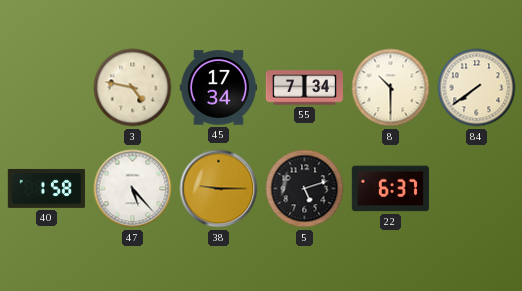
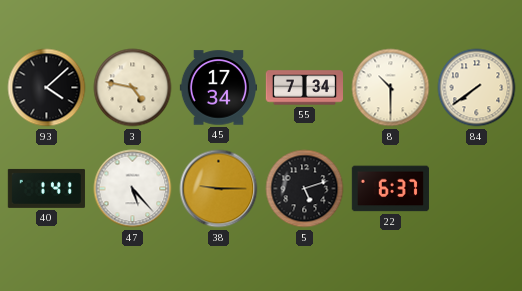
93: none -> 4:08 (47, 88)
40: 1:58 -> 1:41 (46, 188)
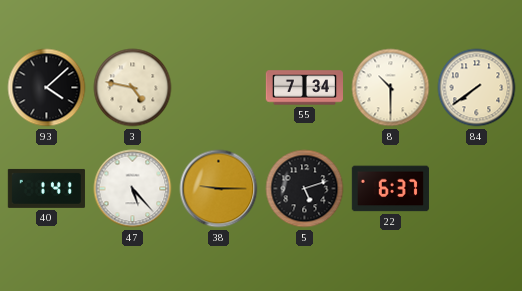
45: 17:34 -> none (218, 88)
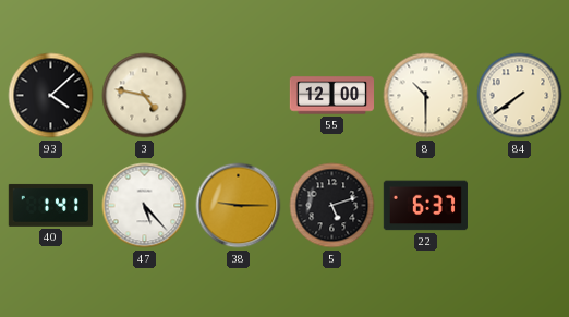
55: 7:34 -> 12:00 (331, 96)
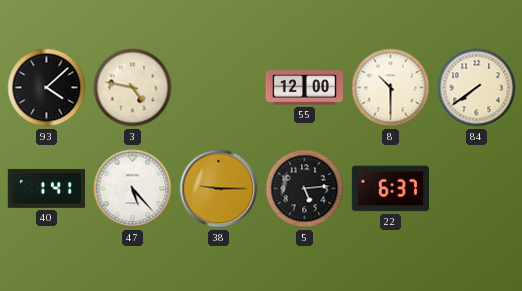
5: 5:12 -> 5:14 (305, 189)
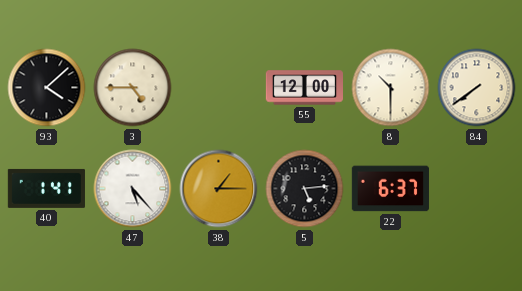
3: 4:47 -> 4:45 (133, 88)
38: 9:15 -> 1:15 (219, 189)
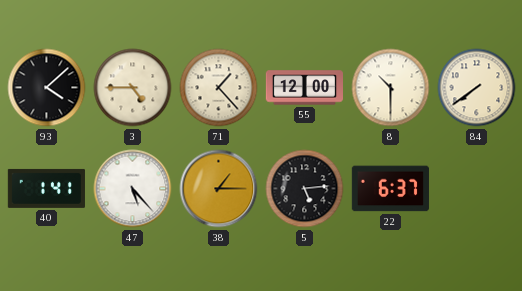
71: none -> 1:23 (219, 88)
